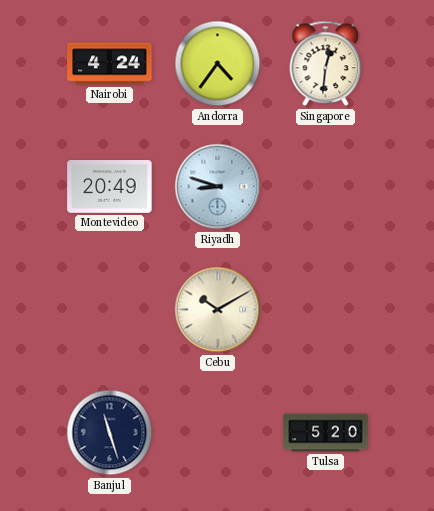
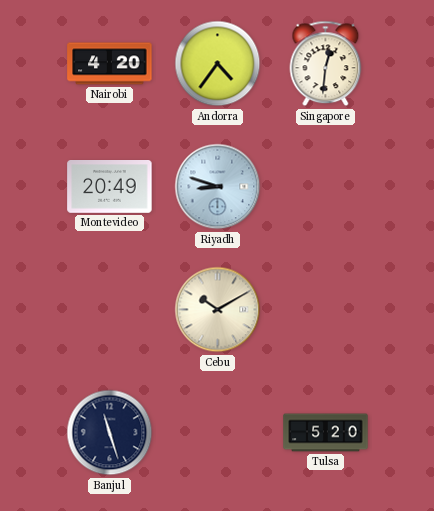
Nairobi: 4:24 -> 4:20 (110, 64)
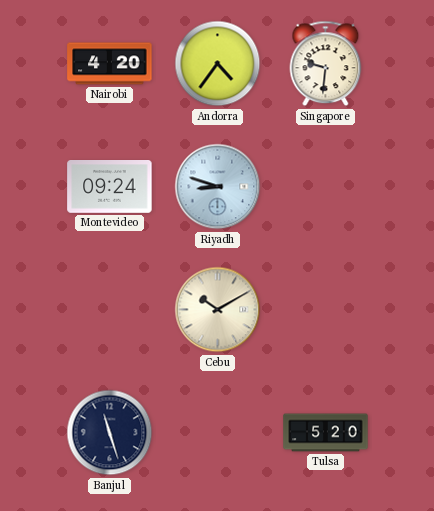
Singapore: 12:31 -> 9:31 (326, 64)
Montevideo: 20:49 -> 09:24 (110, 187)
